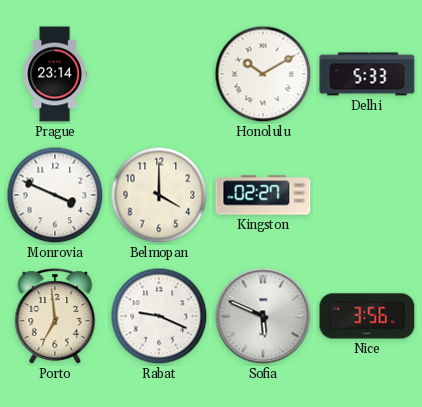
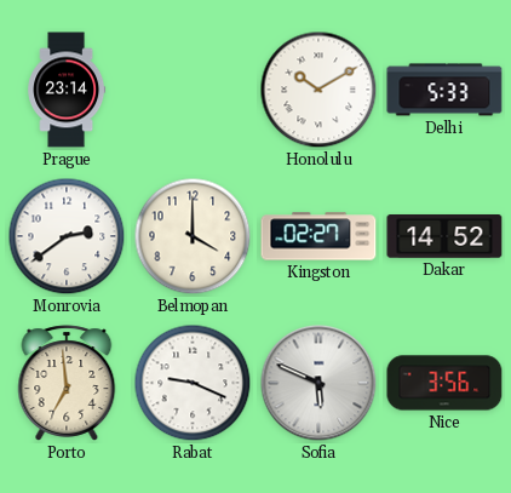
Monrovia: 3:49 -> 2:39 (67, 236)
Dakar: none -> 14:52 (444, 237)
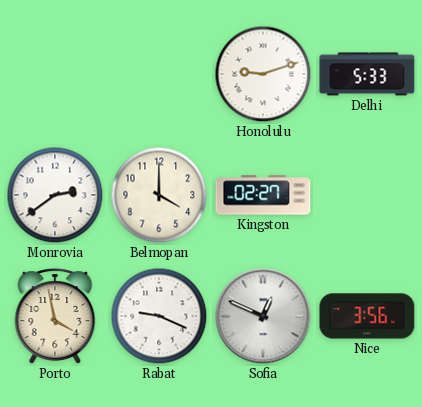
Prague: 23:14 -> none (67, 90)
Honolulu: 10:10 -> 9:12 (263, 74)
Dakar: 14:52 -> none (444, 237)
Porto: 6:59 -> 3:58 (55, 316)
Sofia: 5:49 -> 12:49 (263, 316)
